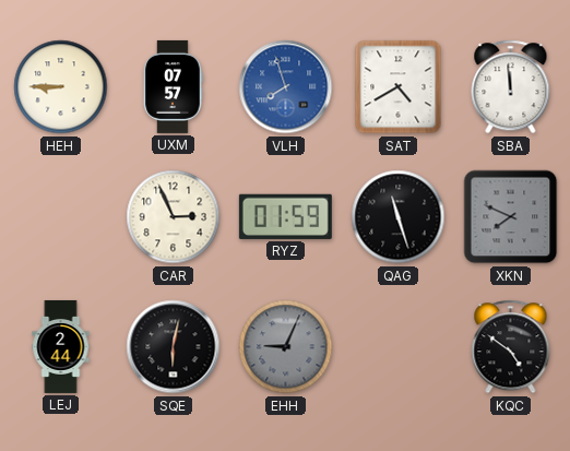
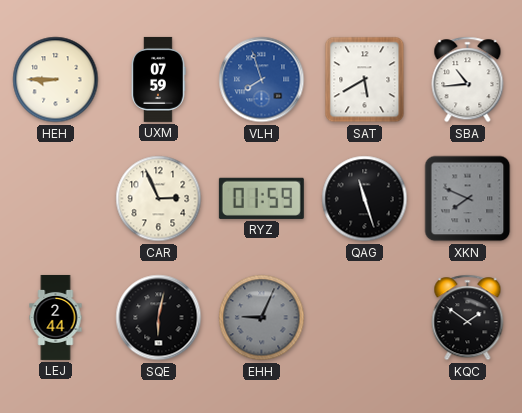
UXM: 07:57 -> 07:59 (158, 79)
SAT: 4:40 -> 5:40 (365, 80)
SBA: 11:59 -> 10:44 (468, 80)
KQC: 4:51 -> 1:51 (468, 318)
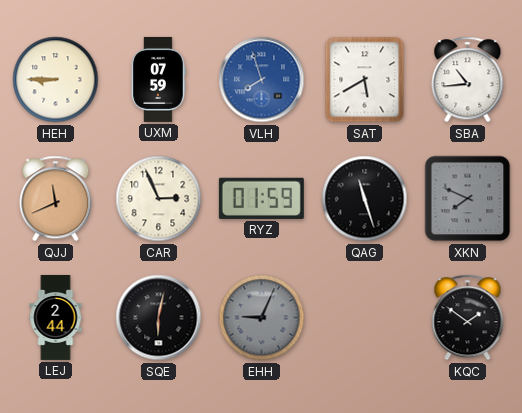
QJJ: none -> 11:41 (56, 199)
